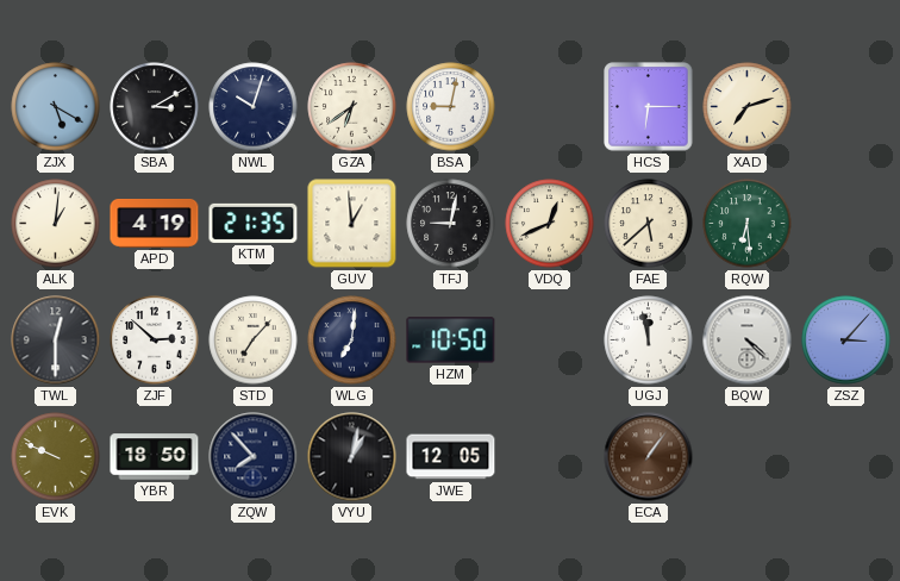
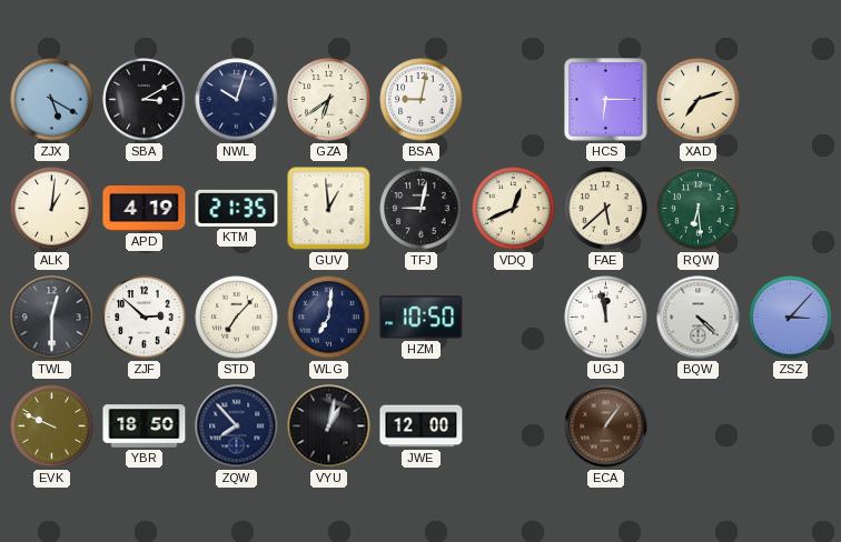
JWE: 12:05 -> 12:00 (422, 426)
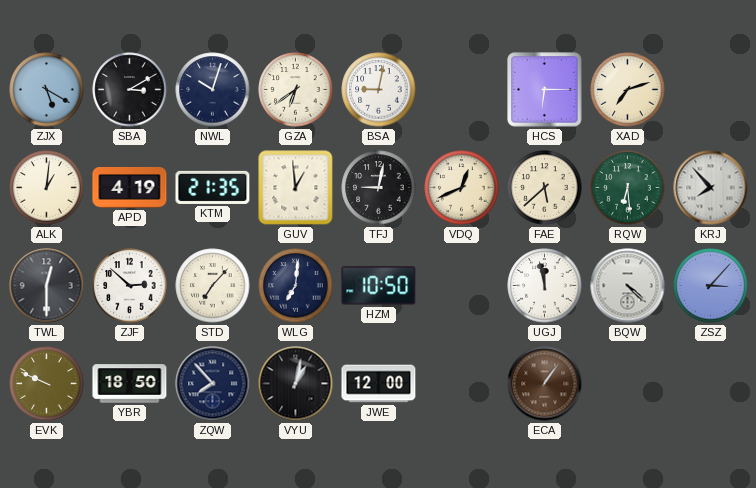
KRJ: none -> 7:53 (711, 188)
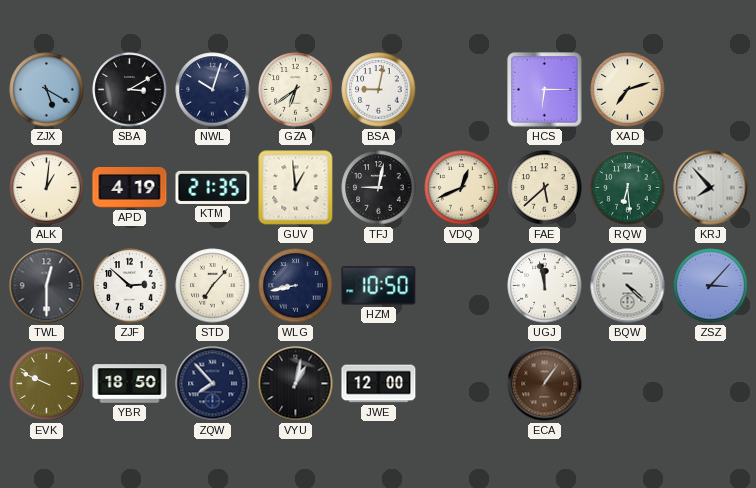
WLG: 7:01 -> 8:43 (296, 286)
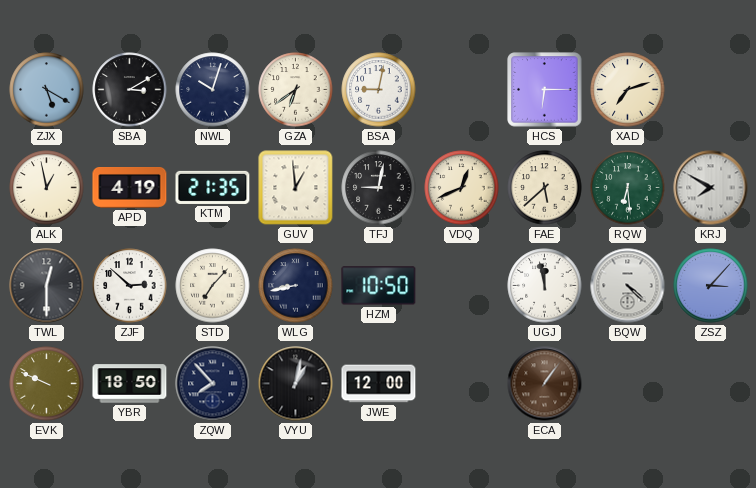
ALK: 1:01 -> 12:58 (47, 188)
KRJ: 7:53 -> 7:50 (711, 188)
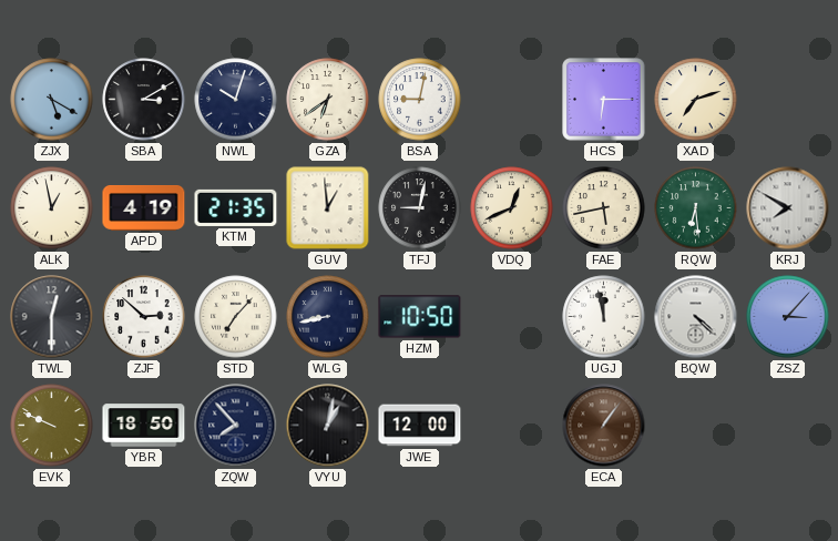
FAE: 5:38 -> 5:43 (604, 208)
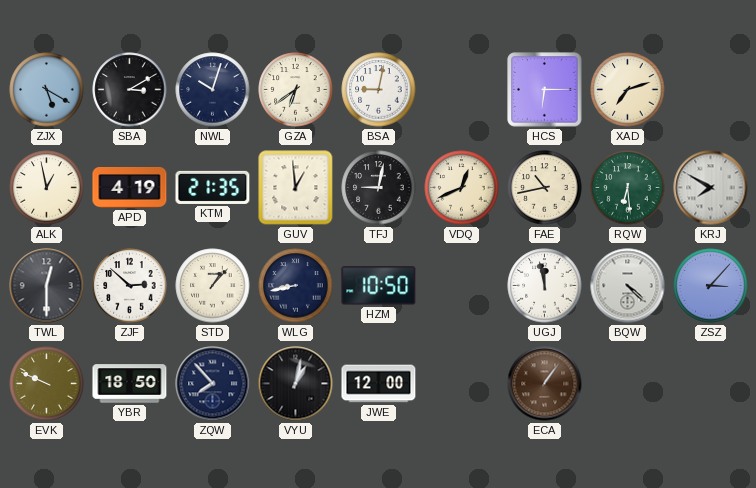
FAE: 5:43 -> 10:43 (545, 188)
STD: 7:07 -> 1:07 (213, 286)
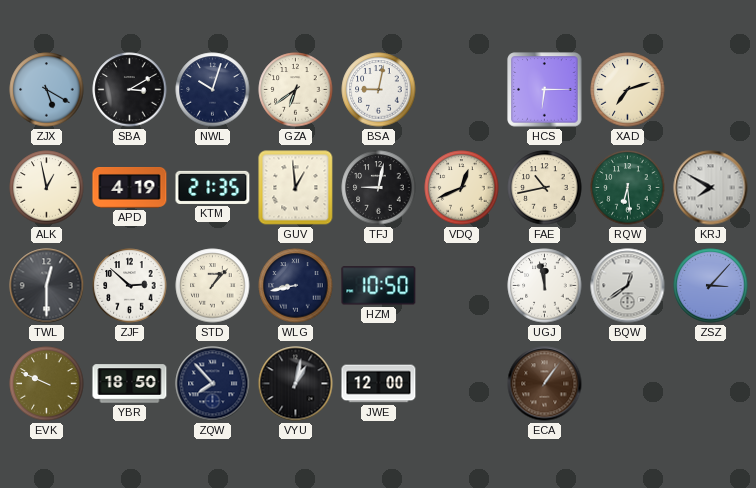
BQW: 4:22 -> 12:39 (628, 286)
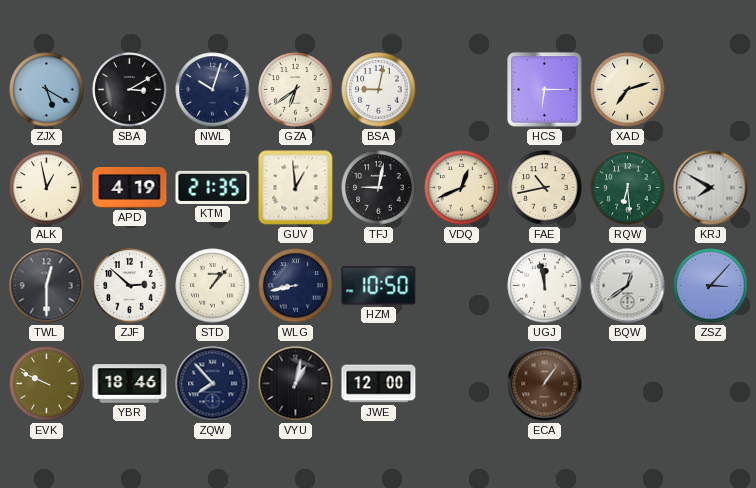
YBR: 18:50 -> 18:46 (130, 384)
